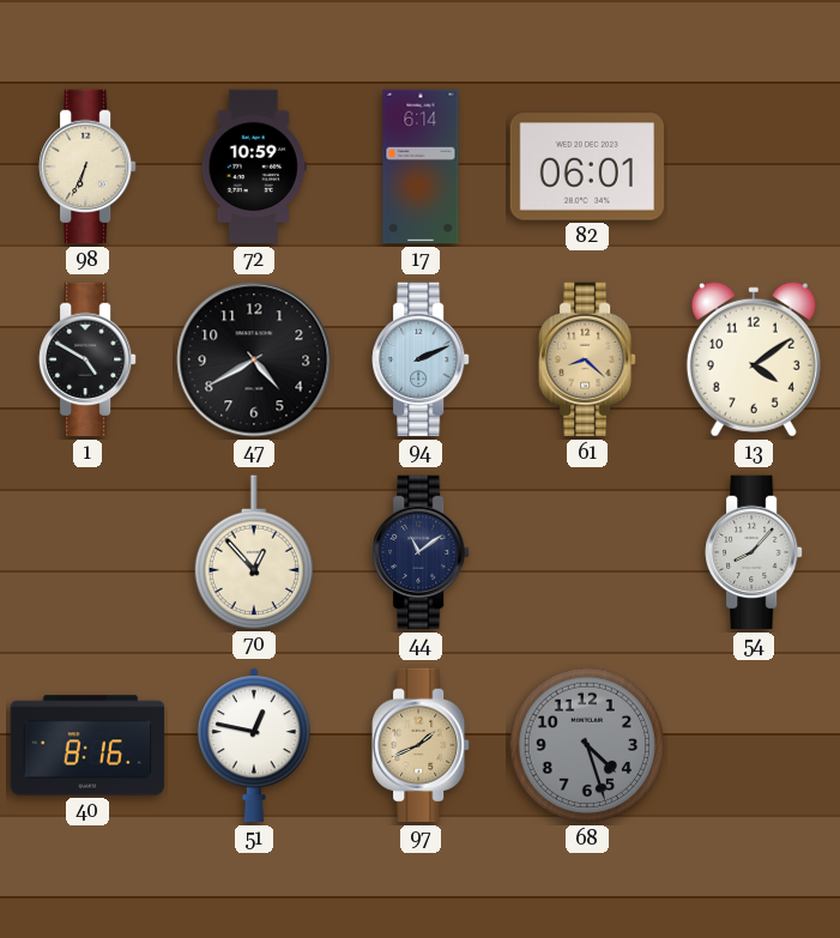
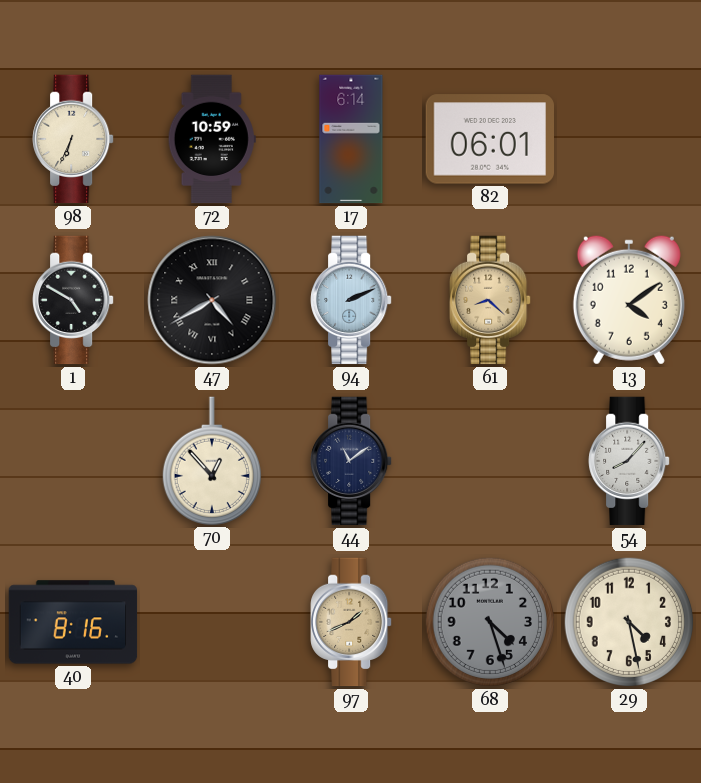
47 numerals: Arabic -> Roman (212, 300)
51: 12:47 -> none (254, 745)
29: none -> 4:28 (629, 622)
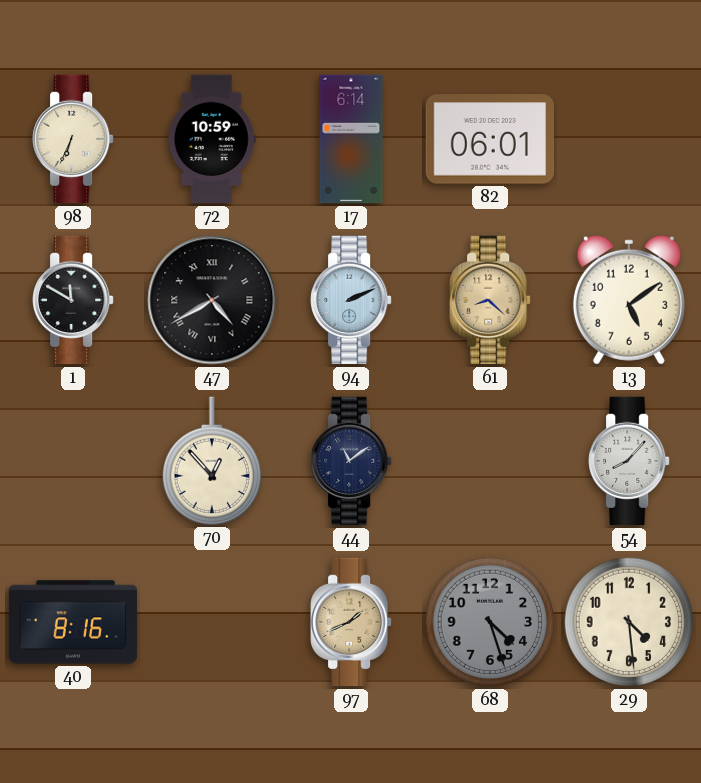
1: 4:50 -> 11:50 (73, 300)
13: 4:09 -> 5:09 (629, 300)
29: 4:28 -> 4:29 (629, 622)
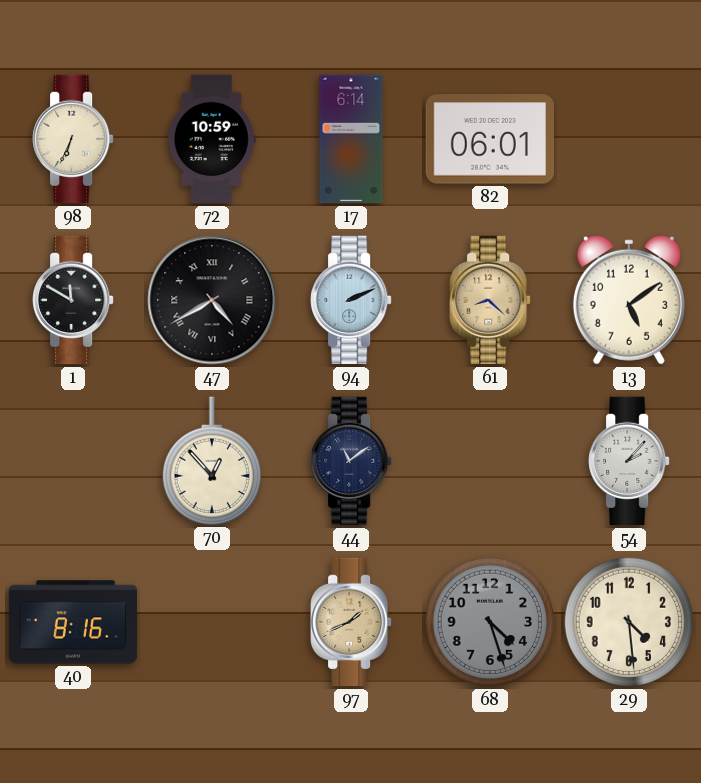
54: 8:07 -> 2:07 (629, 461)
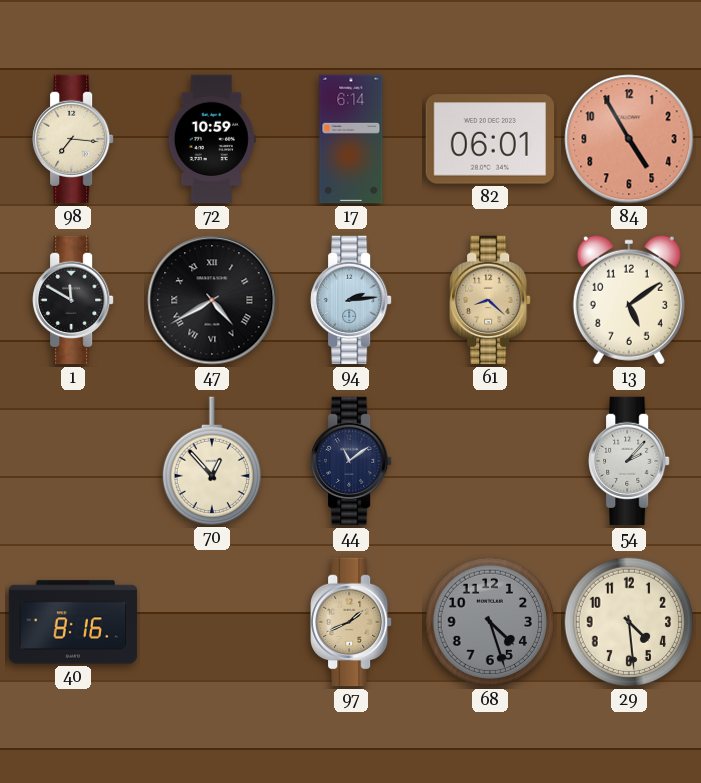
98: 6:34 -> 7:16 (73, 139)
84: none -> 4:55 (629, 139)
94: 2:11 -> 2:14 (351, 300)
